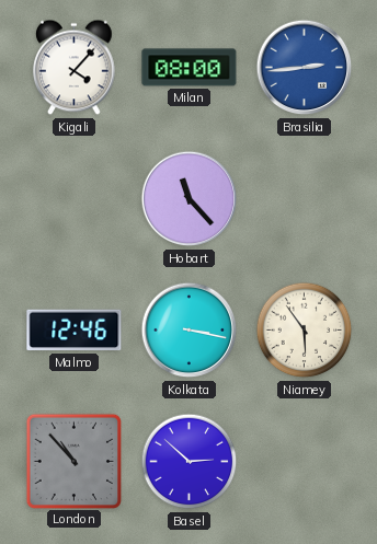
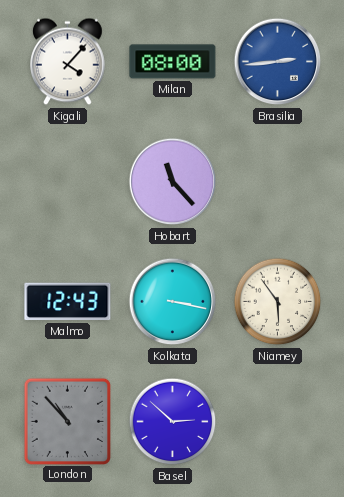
Malmo: 12:46 -> 12:43 (68, 302)
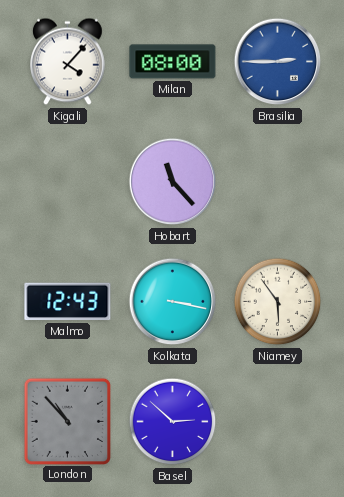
Brasilia: 2:44 -> 2:45 (278, 62)
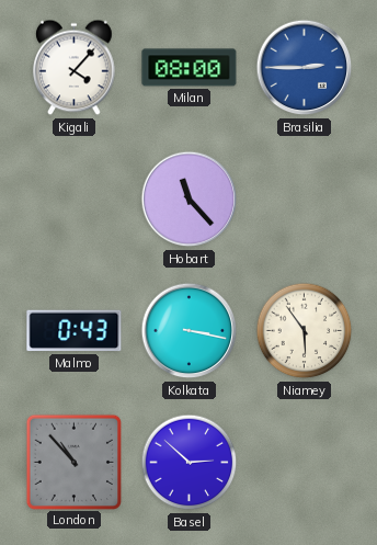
Malmo: 12:43 -> 0:43 (75, 331)
